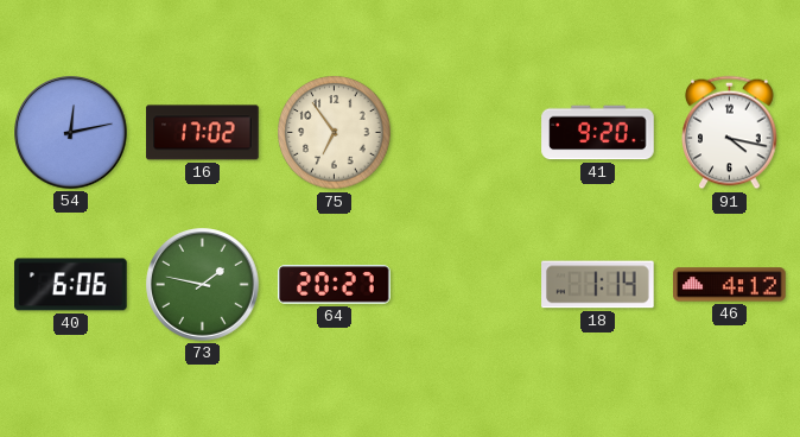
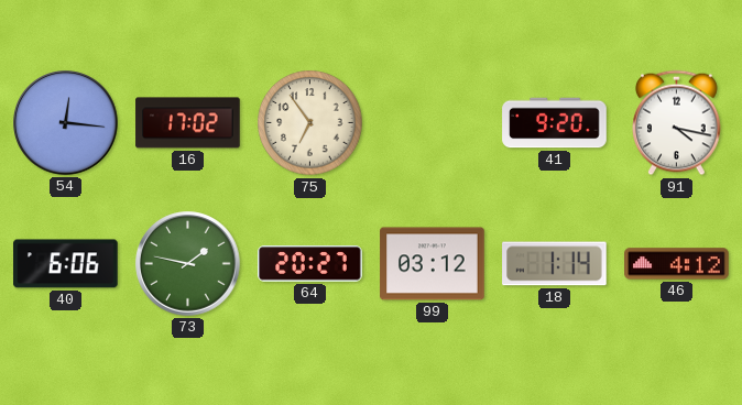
54: 12:13 -> 12:16 (66, 123)
99: none -> 03:12 (433, 264)
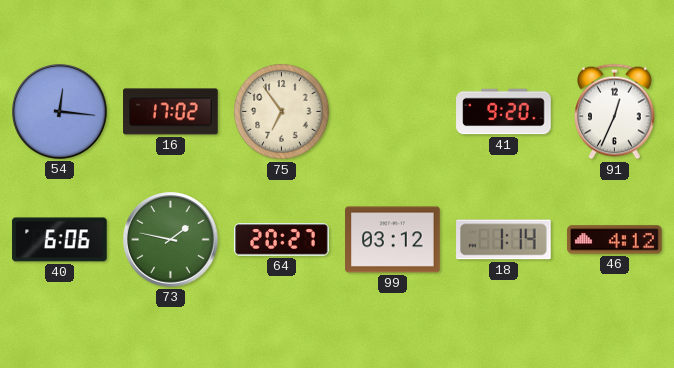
91: 4:17 -> 12:34 (615, 112)
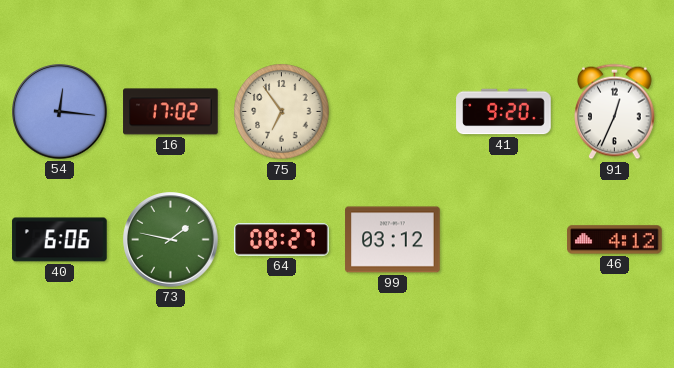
64: 20:27 -> 08:27 (282, 240)
18: 1:14 -> none (504, 240)
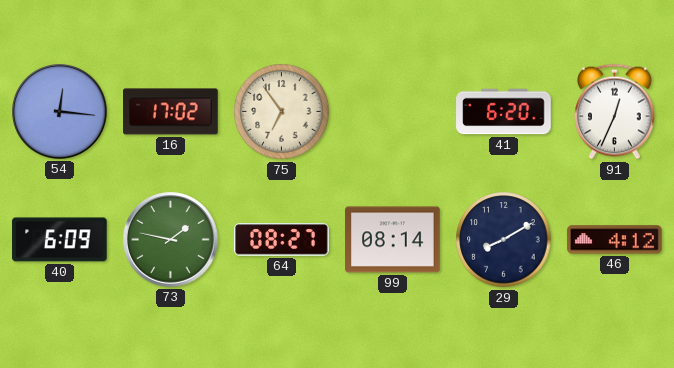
41: 9:20 -> 6:20 (504, 112)
40: 6:06 -> 6:09 (60, 240)
99: 03:12 -> 08:14 (393, 240)
29: none -> 8:10 (504, 240)
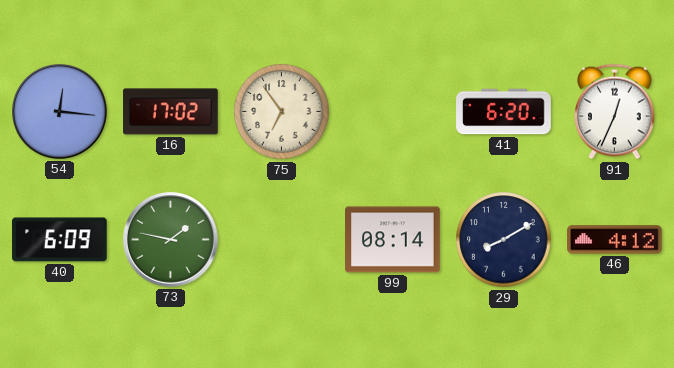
64: 08:27 -> none (282, 240)
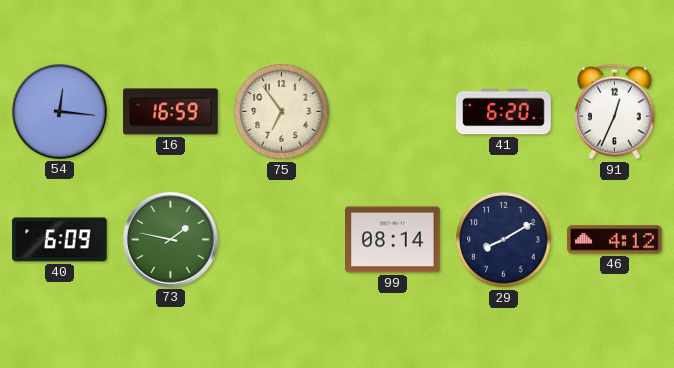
16: 17:02 -> 16:59 (171, 112)
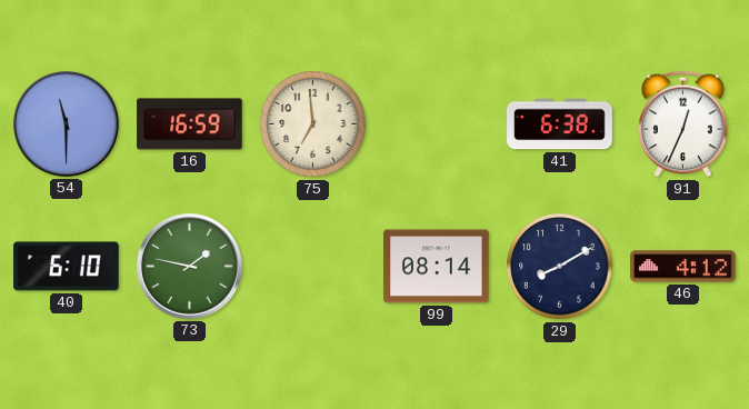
54: 12:16 -> 11:30 (67, 124)
75: 6:54 -> 6:59 (313, 124)
41: 6:20 -> 6:38 (560, 124)
40: 6:09 -> 6:10 (67, 267)
